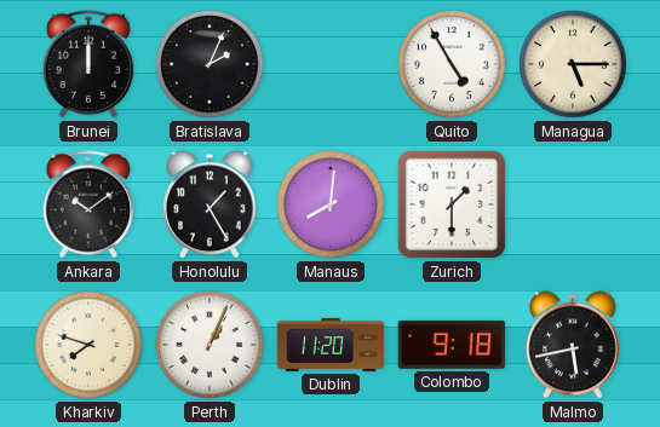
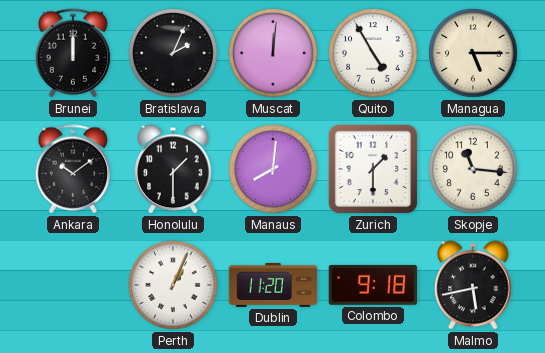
Muscat: none -> 12:01 (273, 53)
Honolulu: 1:25 -> 1:30 (173, 169)
Skopje: none -> 11:16 (473, 169)
Kharkiv: 7:48 -> none (88, 345)
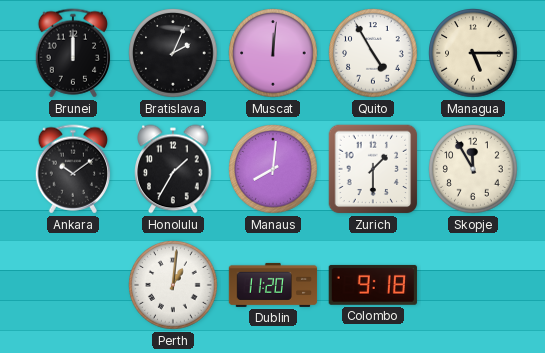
Honolulu: 1:30 -> 1:35 (173, 169)
Skopje: 11:16 -> 11:55 (473, 169)
Perth: 1:04 -> 1:01 (173, 285)
Malmo: 5:43 -> none (473, 285)
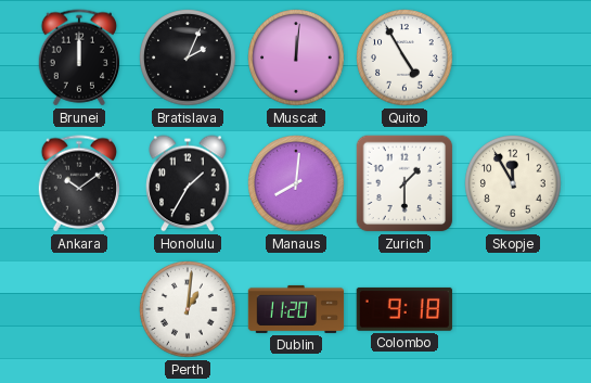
Managua: 5:15 -> none (473, 53)
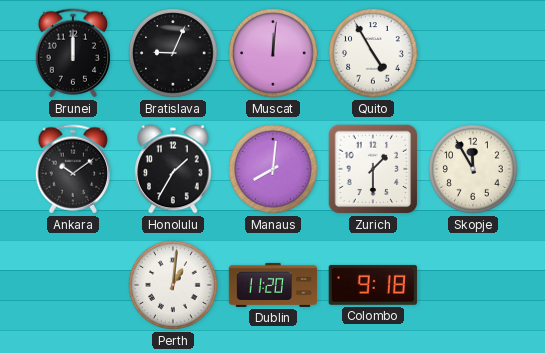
Bratislava: 2:04 -> 9:04 (173, 53)
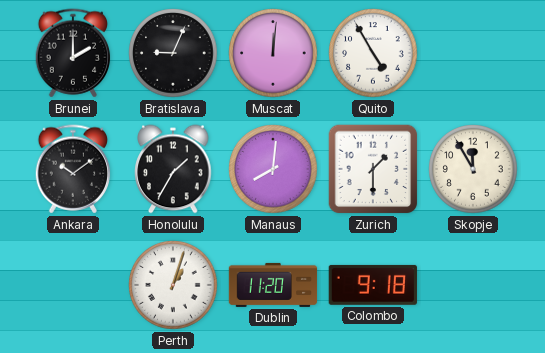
Brunei: 12:00 -> 2:00 (73, 53)
Perth: 1:01 -> 1:03 (173, 285)
